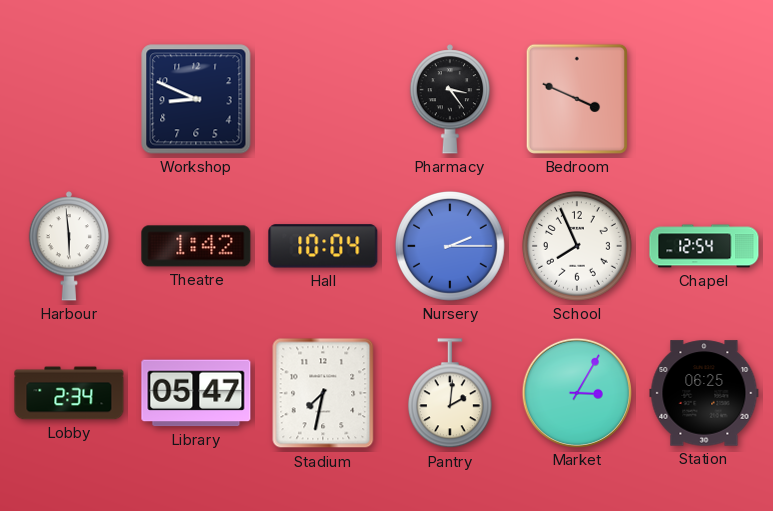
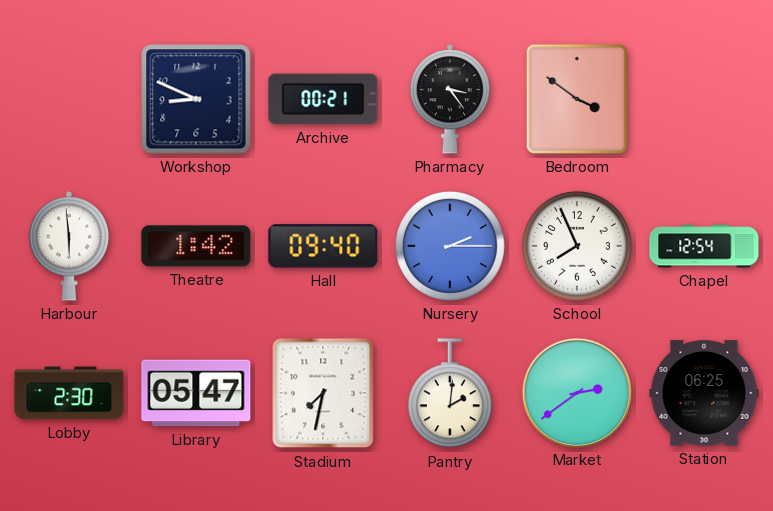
Archive: none -> 00:21 (323, 99)
Bedroom: 3:49 -> 3:51 (577, 99)
Hall: 10:04 -> 09:40 (323, 246)
Lobby: 2:34 -> 2:30 (69, 393)
Market: 3:05 -> 2:39 (576, 392)
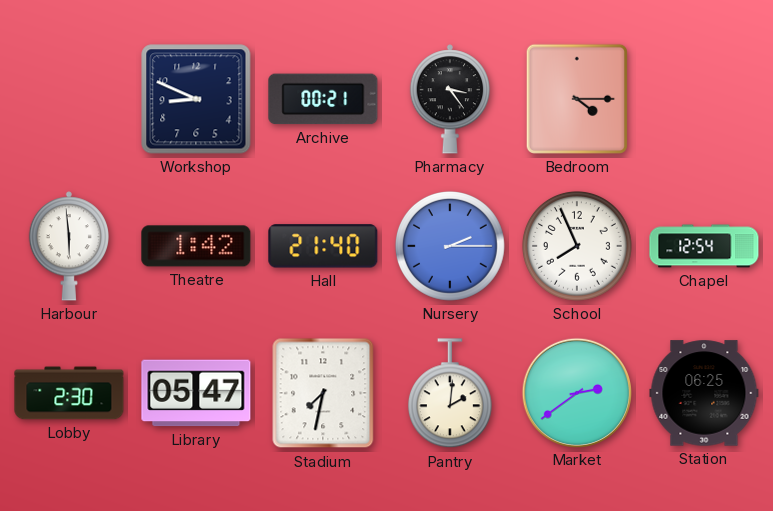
Bedroom: 3:51 -> 4:15 (577, 99)
Hall: 09:40 -> 21:40 (323, 246)
